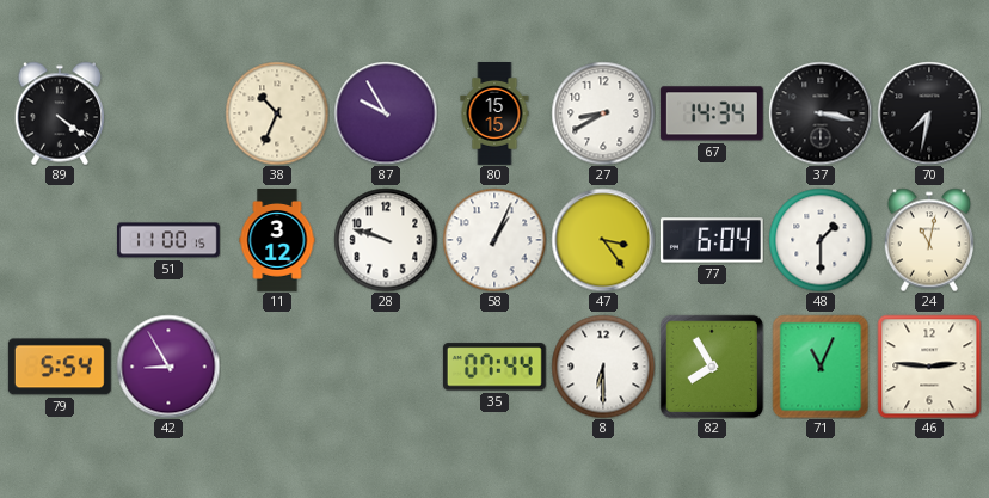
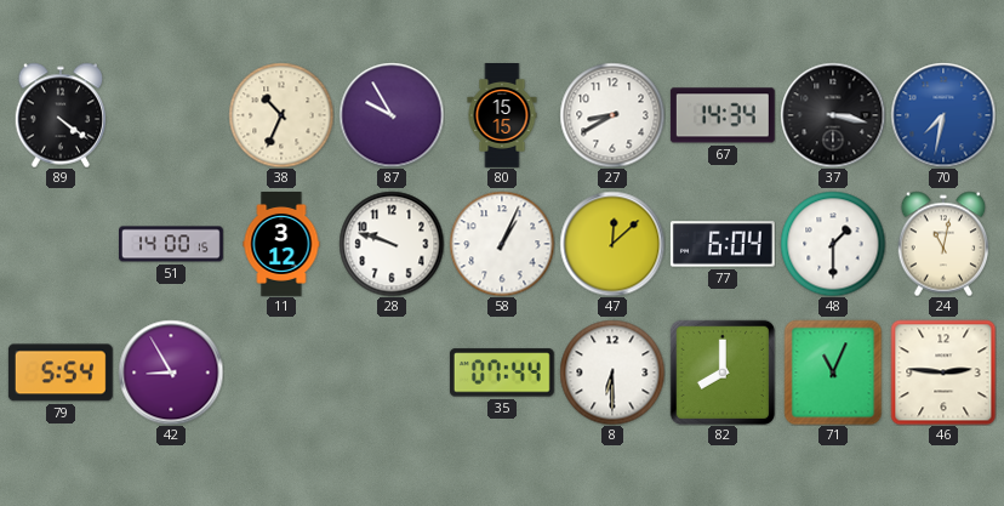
70 dial: black -> blue (943, 115)
51: 11:00 -> 14:00 (172, 244)
47: 3:24 -> 12:08 (612, 244)
82: 7:55 -> 8:00 (721, 371)
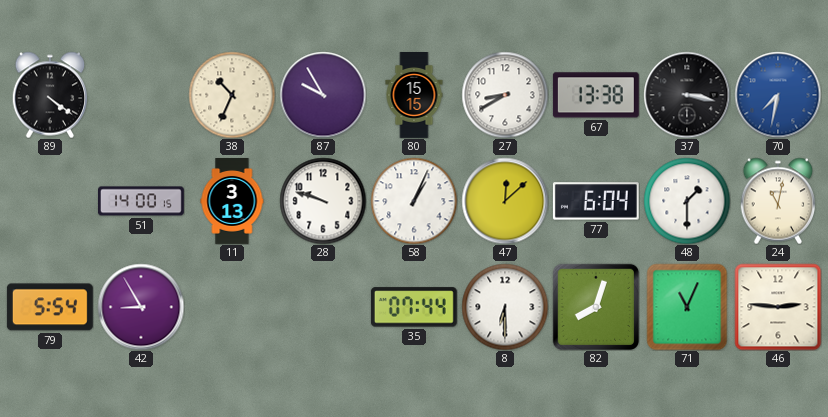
67: 14:34 -> 13:38 (596, 95)
11: 3:12 -> 3:13 (232, 202)
82: 8:00 -> 8:03 (595, 306)
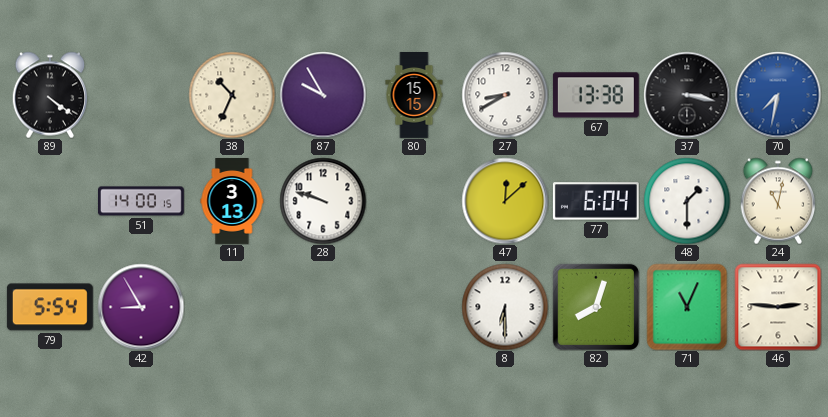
58: 1:04 -> none (414, 201)
35: 07:44 -> none (414, 307)
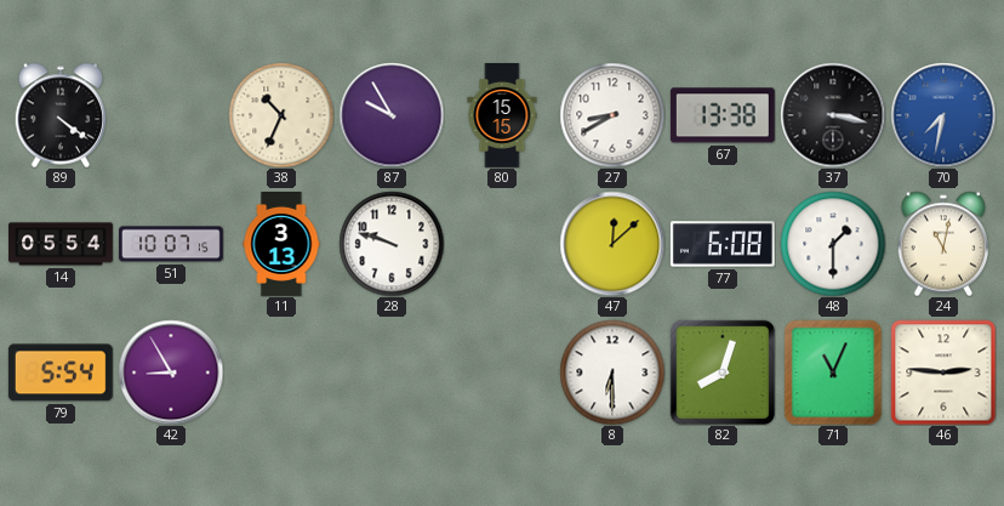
14: none -> 05:54 (62, 244)
51: 14:00 -> 10:07 (172, 244)
77: 6:04 -> 6:08 (723, 244)
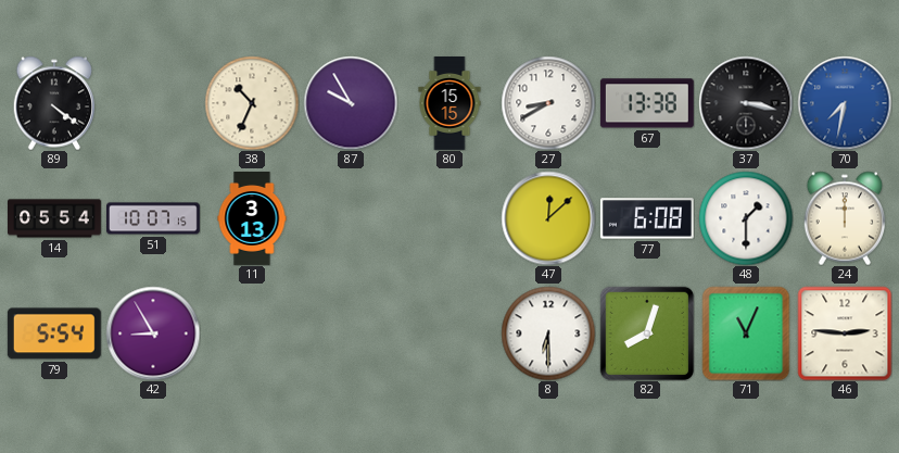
28: 9:48 -> none (392, 244)
24: 11:02 -> 12:00 (845, 218)
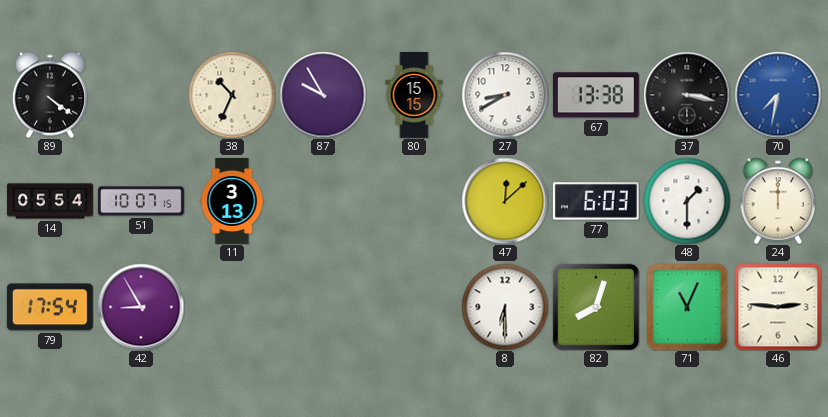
77: 6:08 -> 6:03 (596, 201)
79: 5:54 -> 17:54 (50, 307)
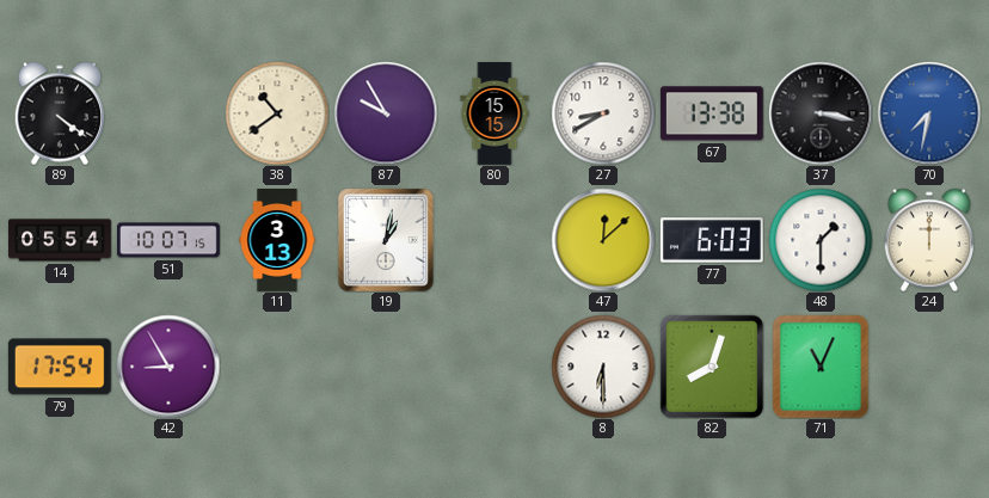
38: 10:34 -> 10:39 (277, 113)
19: none -> 1:02 (387, 240)
46: 2:46 -> none (778, 307)
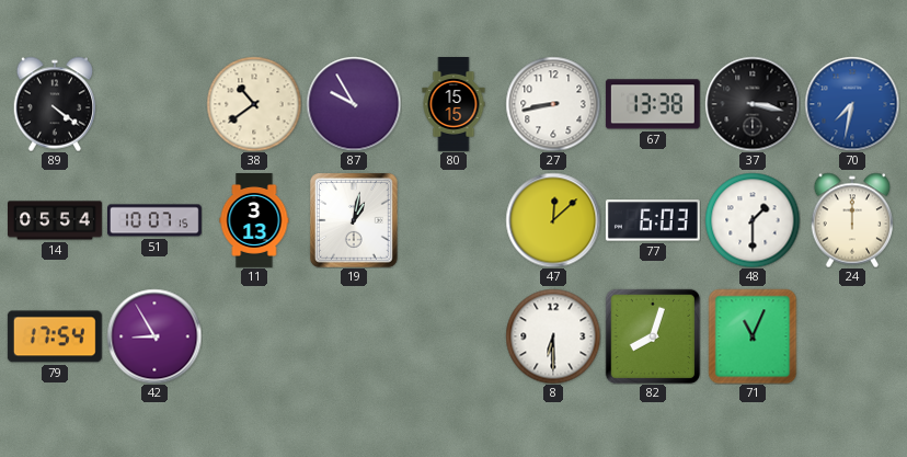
27: 8:40 -> 8:43 (553, 104)
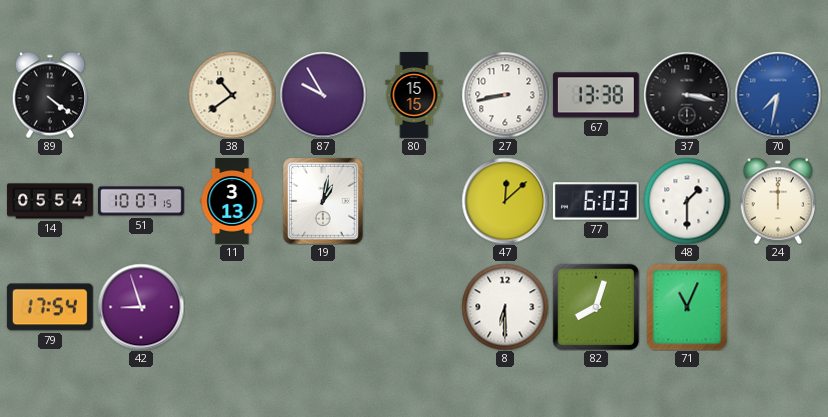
42: 8:55 -> 8:57 (141, 307)
